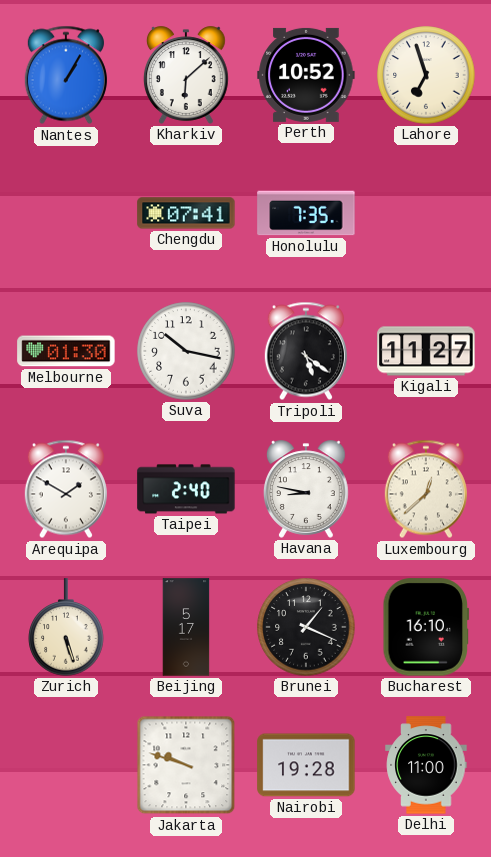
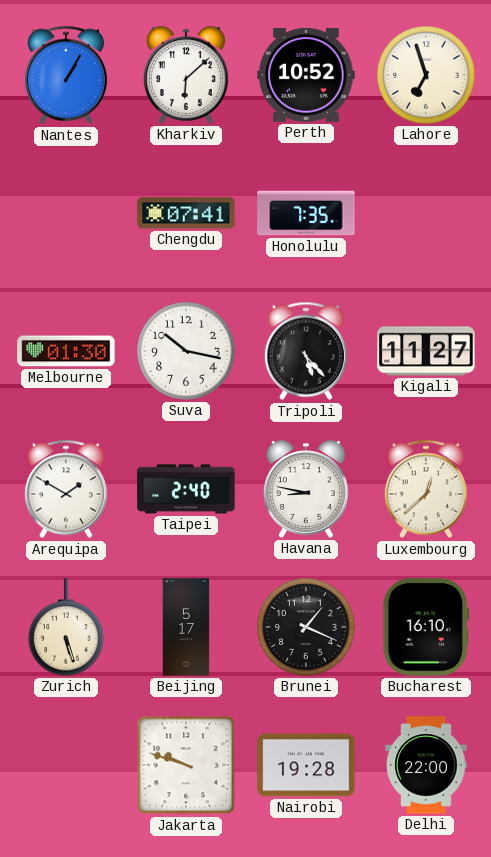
Tripoli: 5:21 -> 5:23 (306, 351)
Delhi: 11:00 -> 22:00 (426, 765)
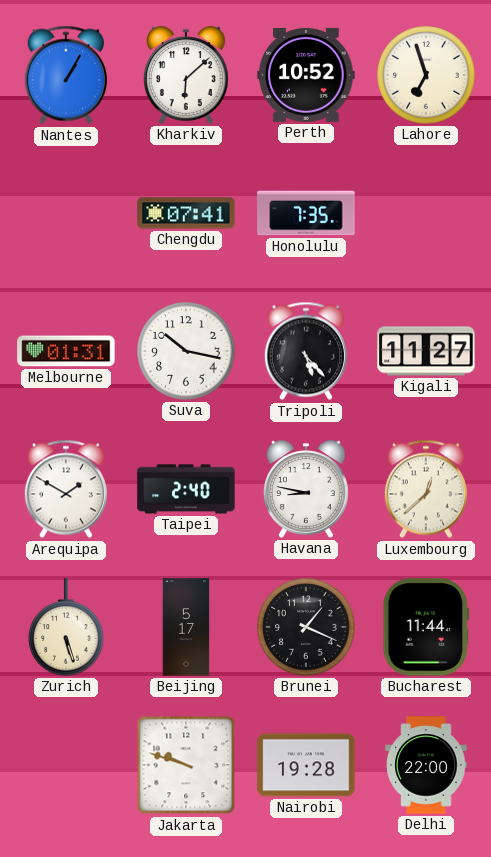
Melbourne: 01:30 -> 01:31 (66, 351)
Bucharest: 16:10 -> 11:44 (426, 627)
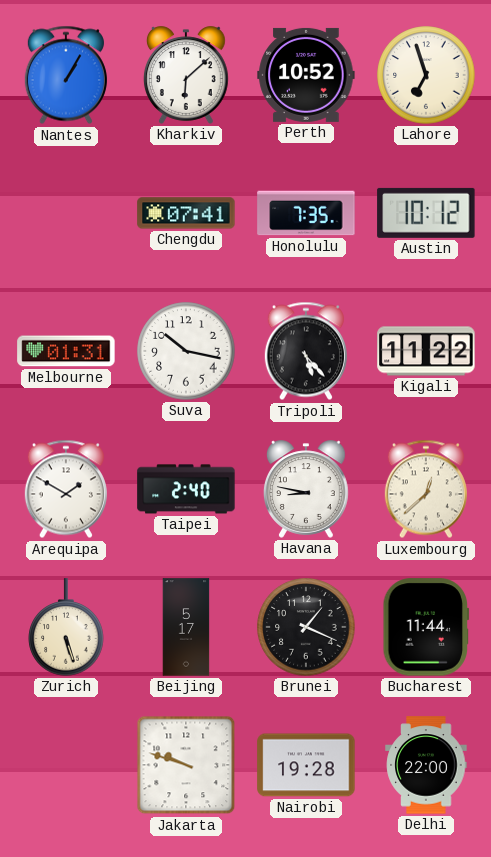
Austin: none -> 10:12 (426, 213)
Kigali: 11:27 -> 11:22 (426, 351)
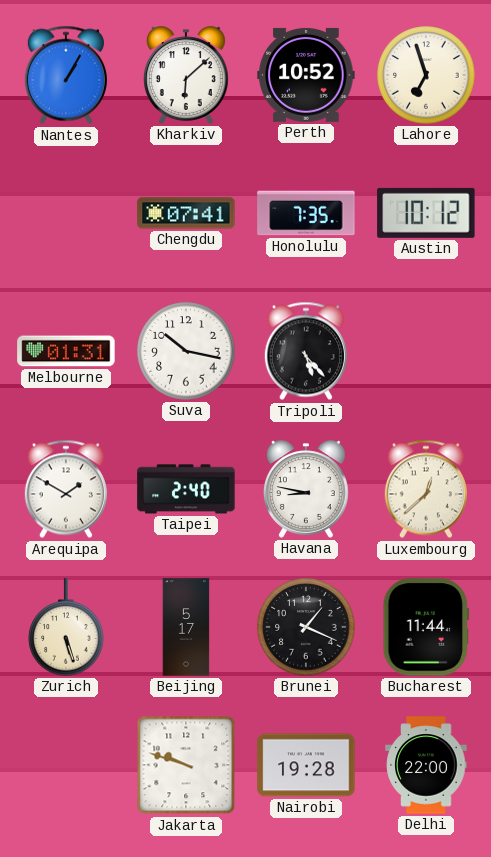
Kigali: 11:22 -> none (426, 351)
